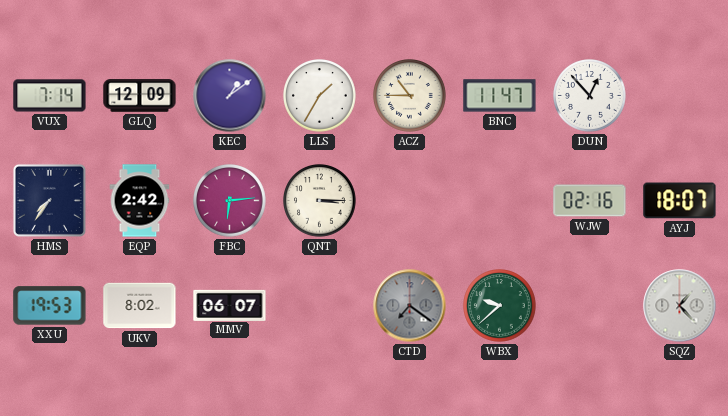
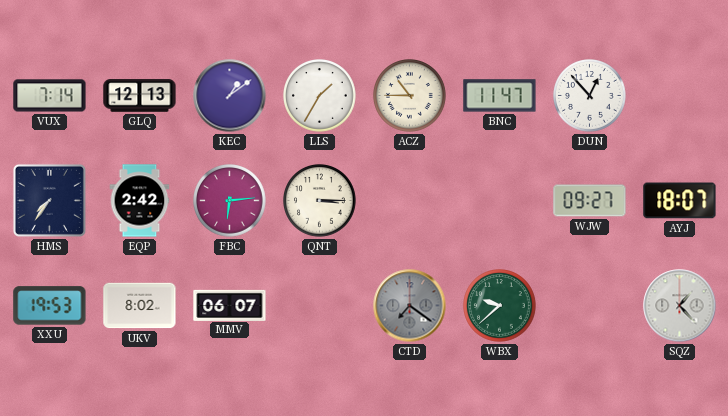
GLQ: 12:09 -> 12:13 (140, 96)
WJW: 02:16 -> 09:27 (590, 201)
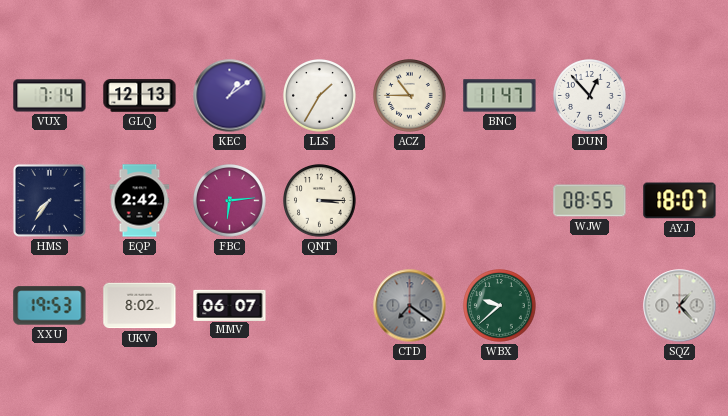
WJW: 09:27 -> 08:55 (590, 201)
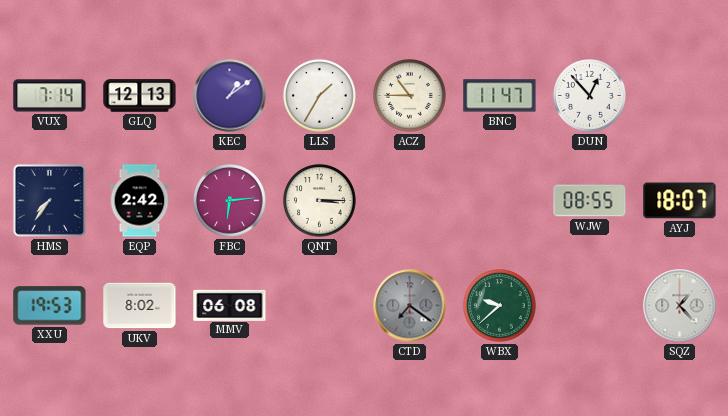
MMV: 06:07 -> 06:08 (230, 305)
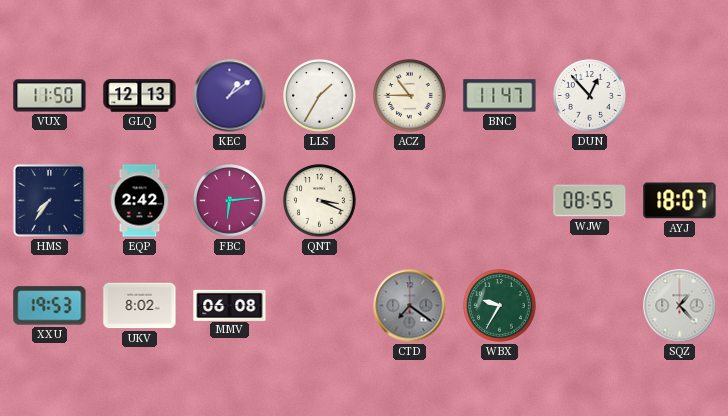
VUX: 7:14 -> 11:50 (50, 96)
QNT: 3:15 -> 3:19 (320, 201)
WBX: 9:38 -> 9:35 (500, 306)
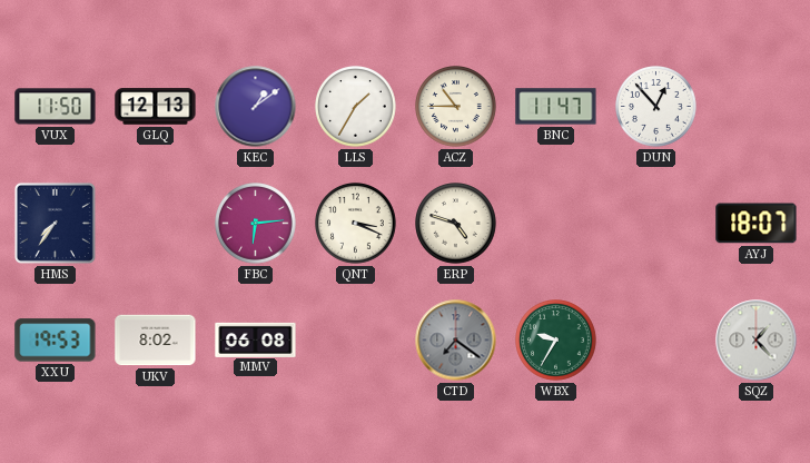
EQP: 2:42 -> none (140, 201)
ERP: none -> 4:48 (456, 224)
WJW: 08:55 -> none (590, 201)
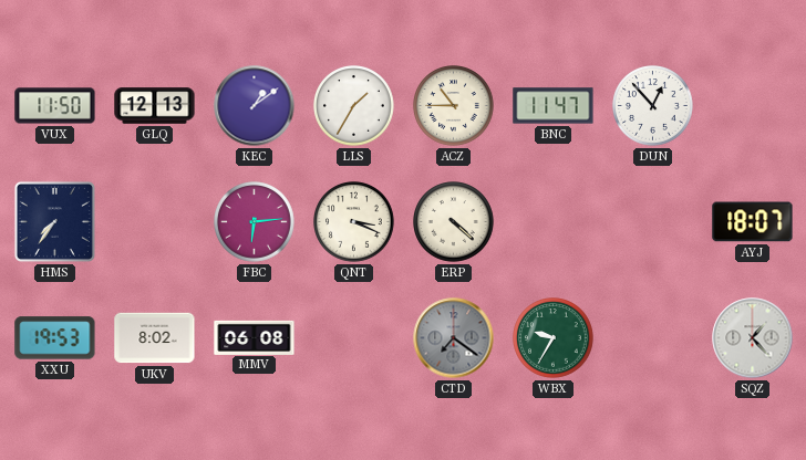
ERP: 4:48 -> 4:22 (454, 222)
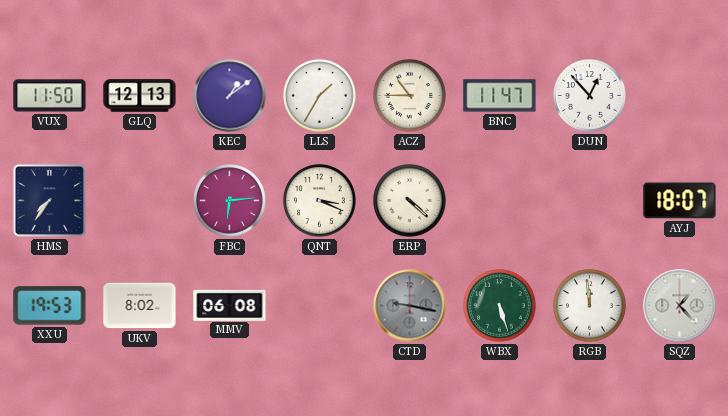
CTD: 7:21 -> 9:17 (410, 306)
WBX: 9:35 -> 5:27 (500, 306)
RGB: none -> 11:59 (590, 306)
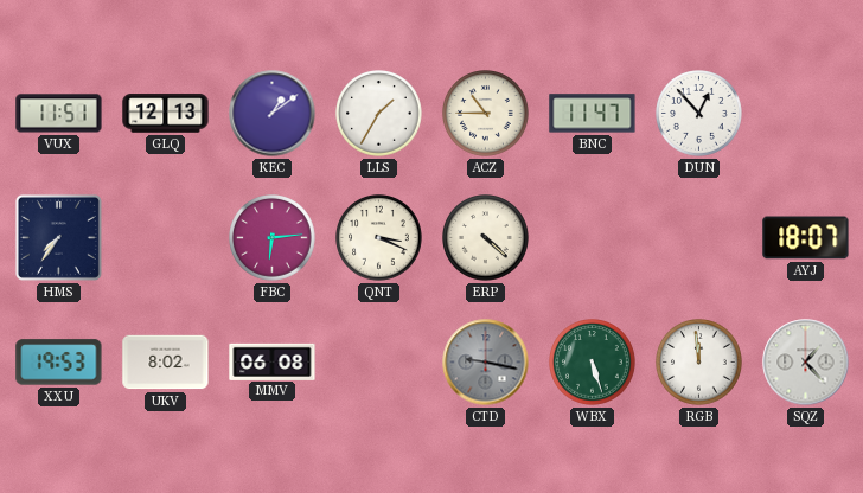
VUX: 11:50 -> 11:51 (59, 114)
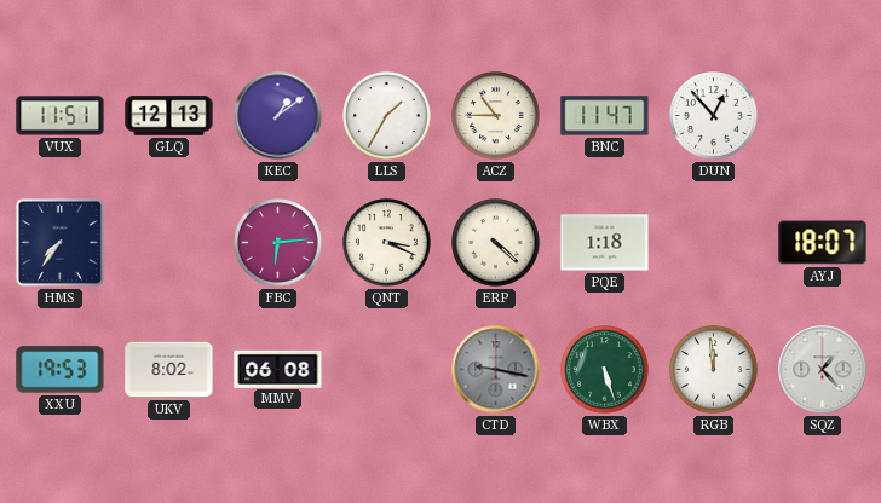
PQE: none -> 1:18 (605, 243)
